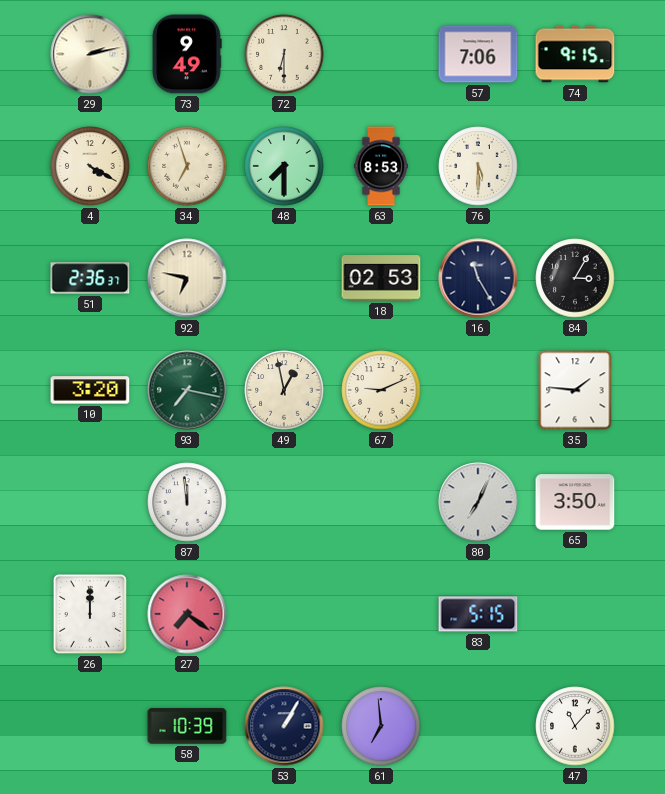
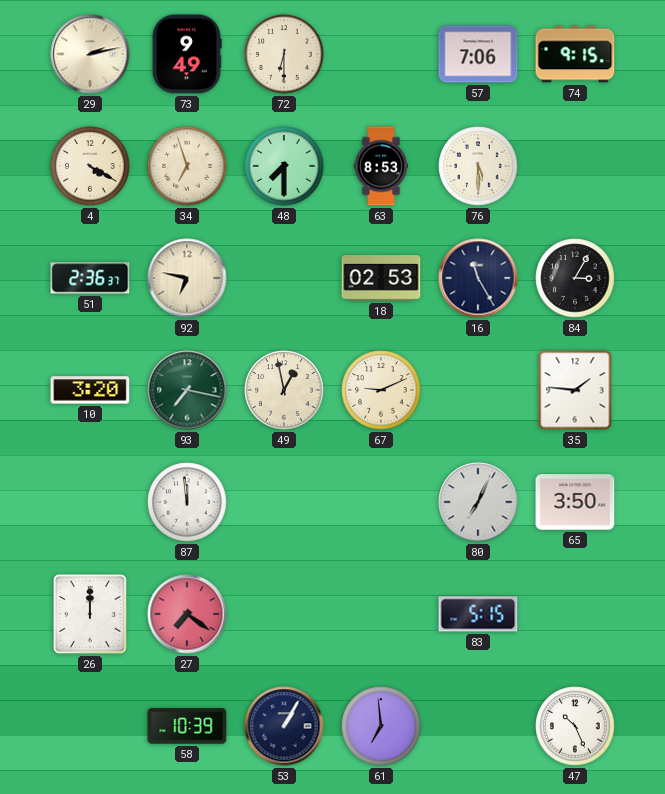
47: 11:07 -> 10:26 (575, 726)
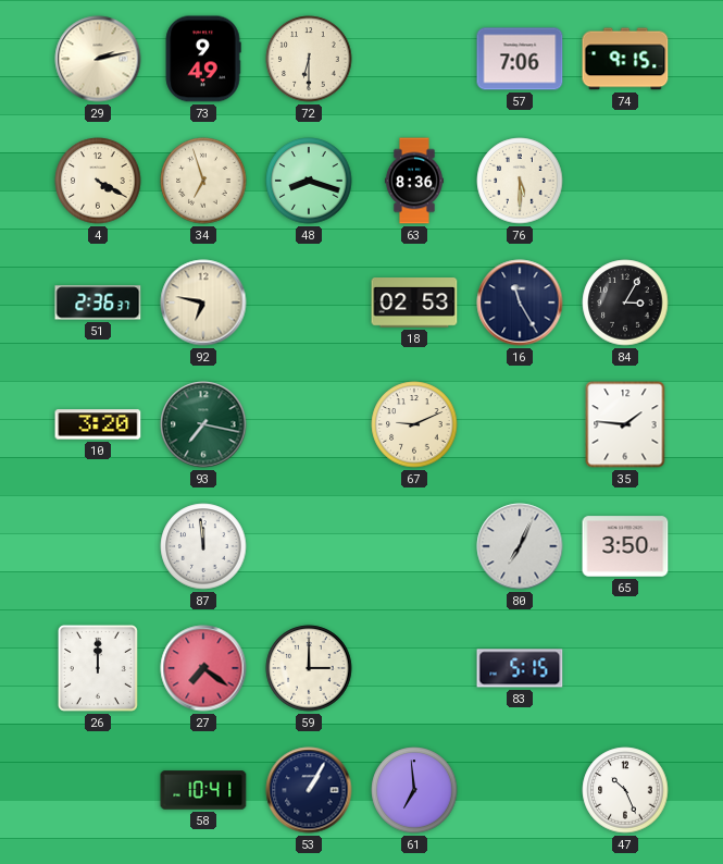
48: 7:30 -> 8:18 (309, 181)
63: 8:53 -> 8:36 (414, 181)
49: 12:58 -> none (284, 390)
59: none -> 3:00 (309, 668)
58: 10:39 -> 10:41 (203, 790)
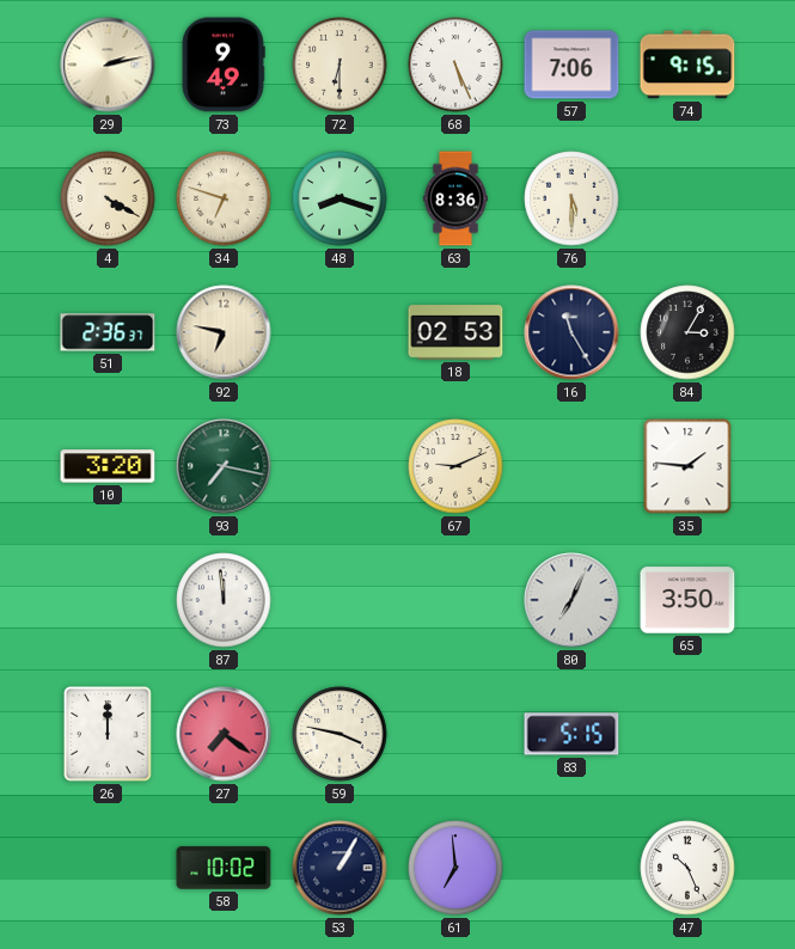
68: none -> 5:26 (455, 65)
34: 6:57 -> 6:48 (224, 198)
59: 3:00 -> 3:47 (340, 734)
58: 10:41 -> 10:02 (224, 868)
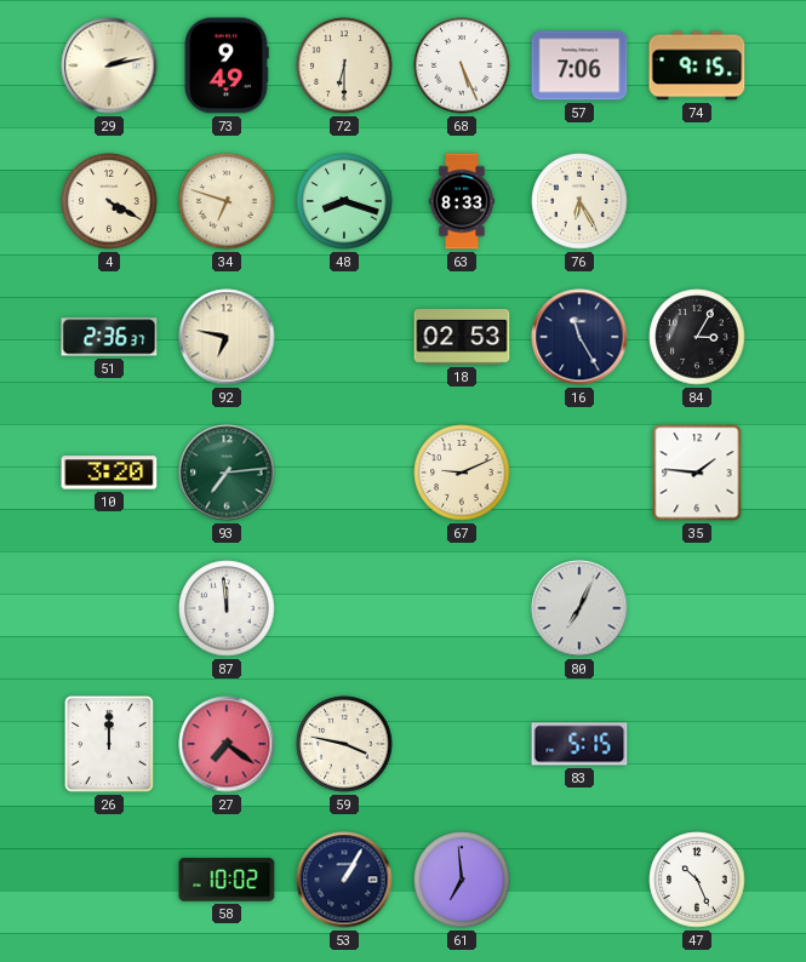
63: 8:36 -> 8:33 (462, 201)
76: 5:30 -> 6:25 (579, 201)
93: 7:17 -> 7:14 (227, 473)
65: 3:50 -> none (687, 600)
